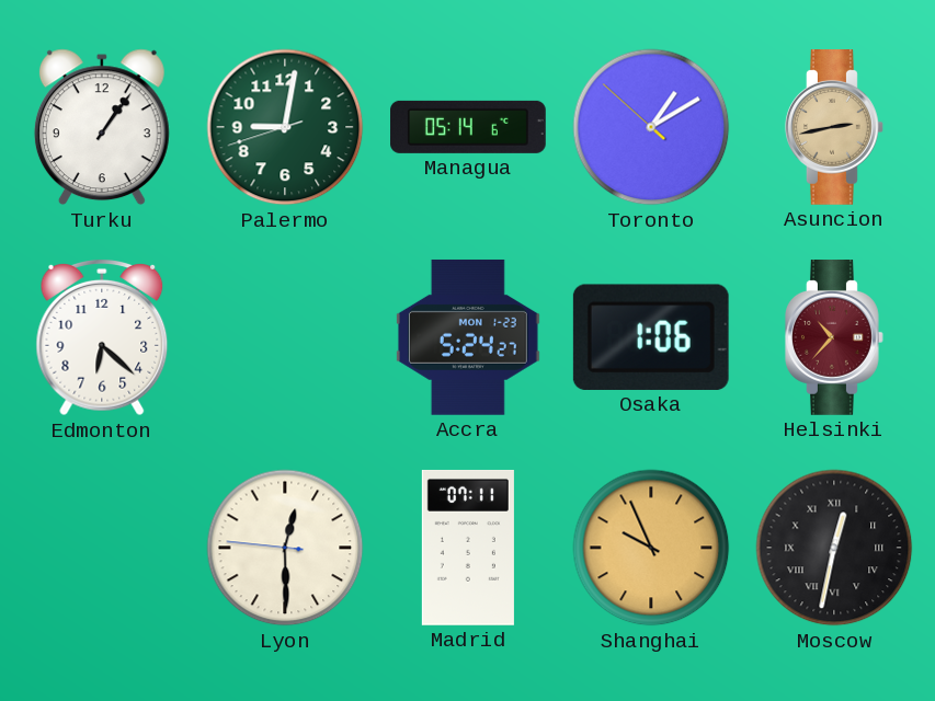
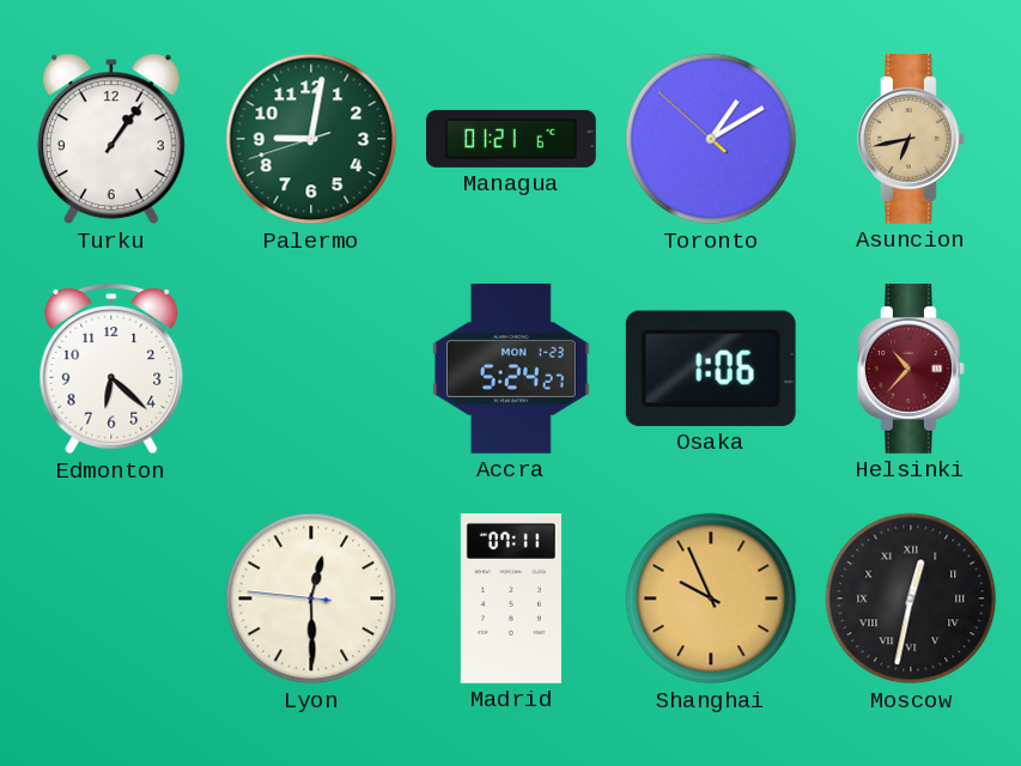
Managua: 05:14 -> 01:21 (512, 139)
Asuncion: 2:43 -> 6:43 (912, 140)
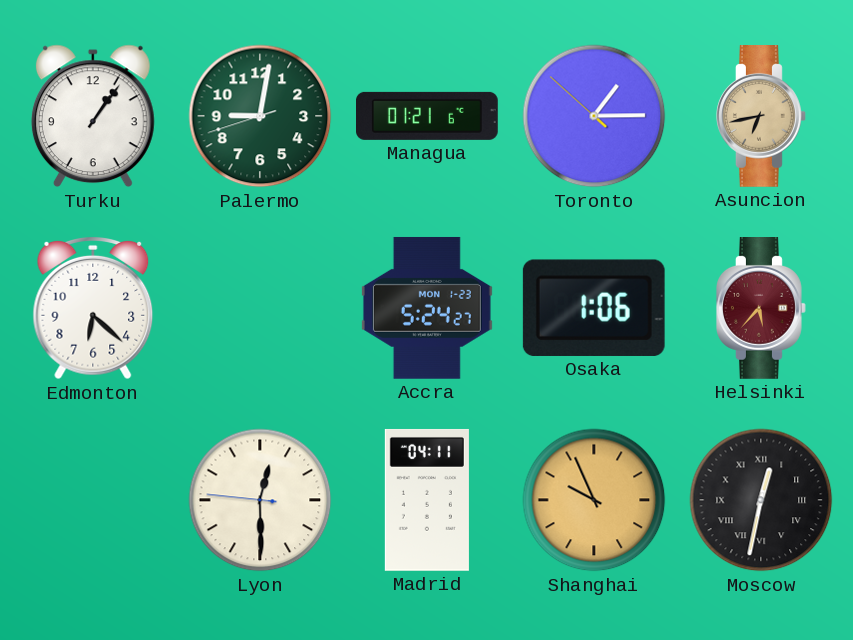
Toronto: 1:09 -> 1:14 (594, 116)
Helsinki: 10:37 -> 5:37 (762, 309)
Madrid: 07:11 -> 04:11 (427, 500)
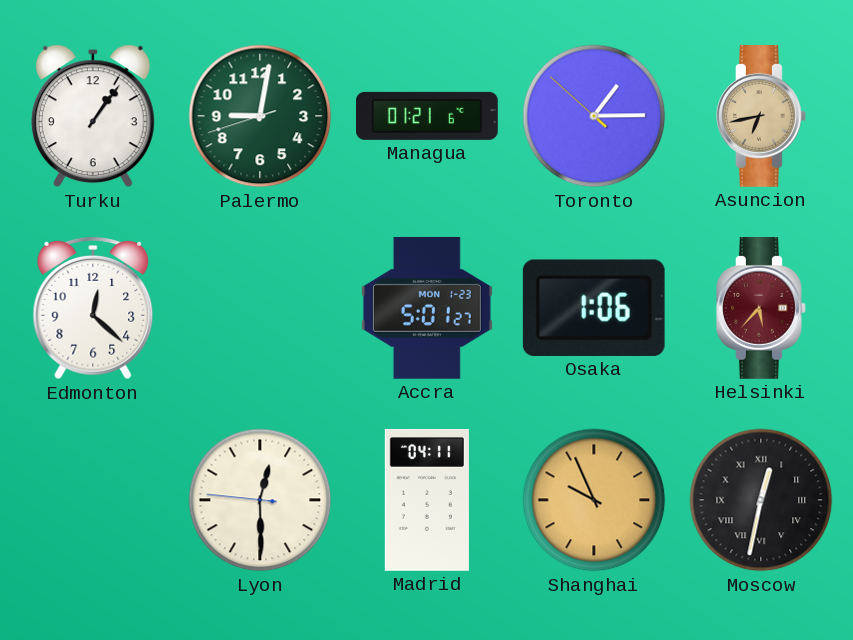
Edmonton: 6:22 -> 12:22 (93, 308)
Accra: 5:24 -> 5:01 (427, 308)
